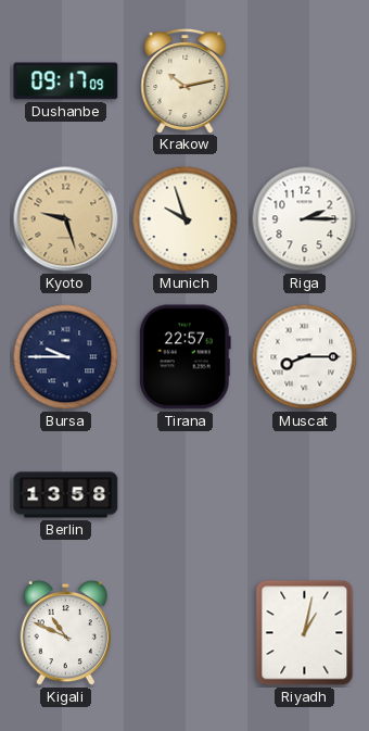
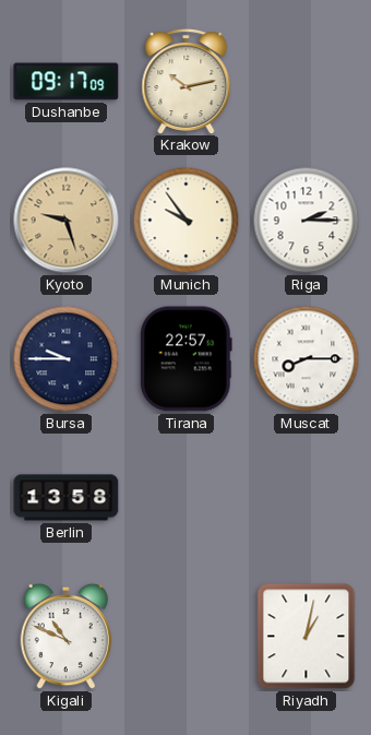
Munich: 9:57 -> 9:54 (187, 221)
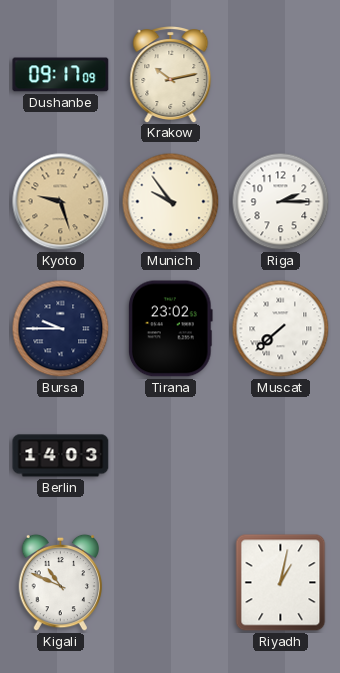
Tirana: 22:57 -> 23:02 (170, 329)
Muscat: 8:15 -> 7:38 (281, 329)
Berlin: 13:58 -> 14:03 (61, 456)
